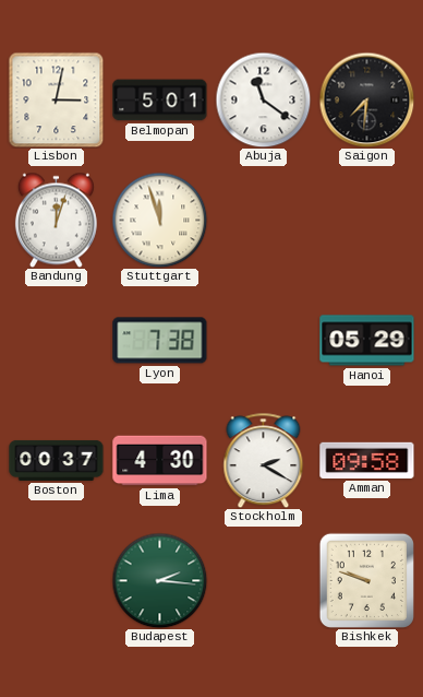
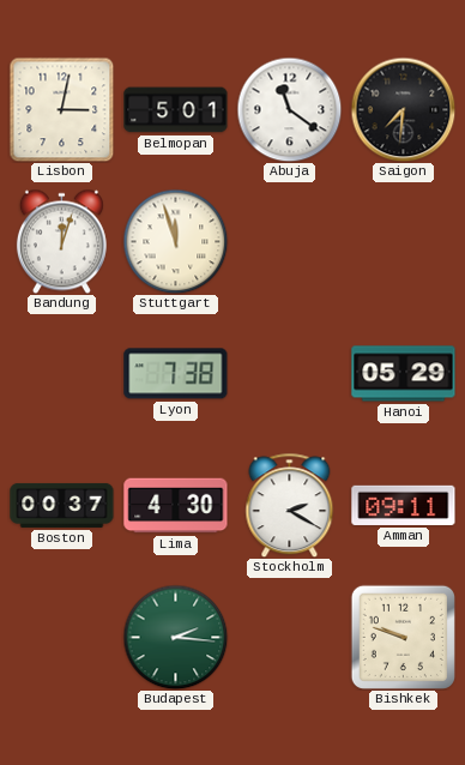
Amman: 09:58 -> 09:11 (404, 505)
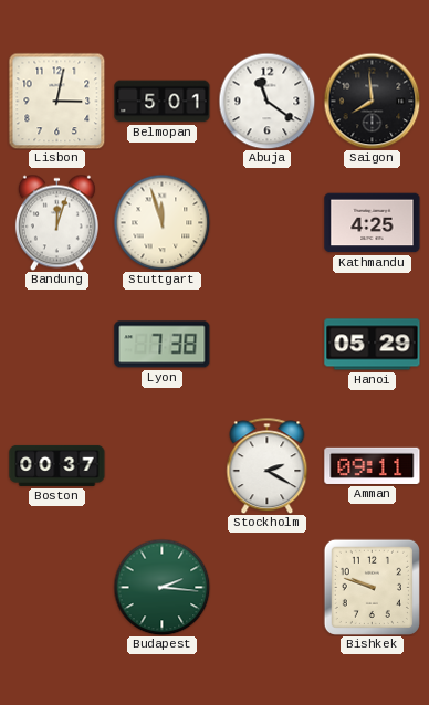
Saigon: 7:31 -> 7:59 (372, 101)
Kathmandu: none -> 4:25 (373, 223)
Lima: 4:30 -> none (176, 506)
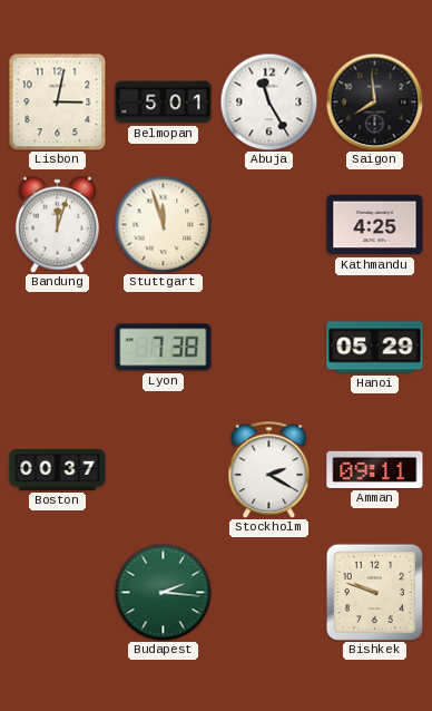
Abuja: 11:21 -> 11:25 (268, 101)
